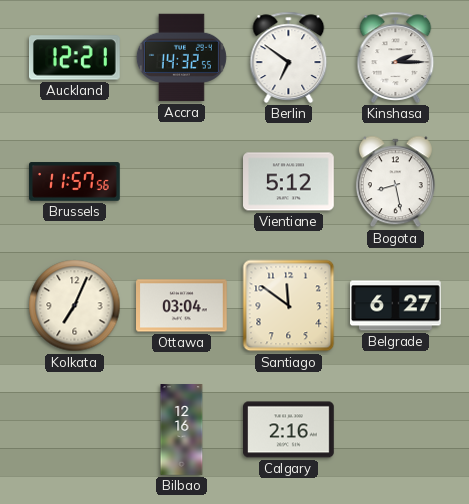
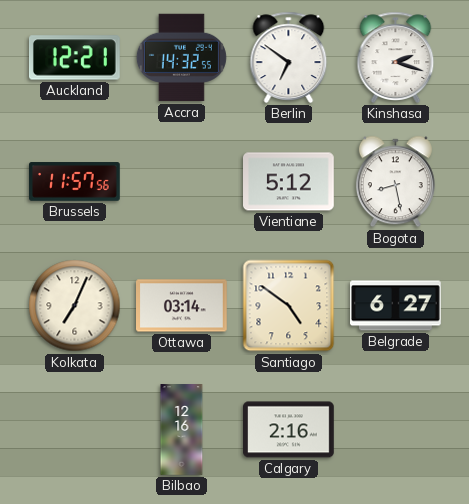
Kinshasa: 2:15 -> 2:18 (396, 57)
Ottawa: 03:04 -> 03:14 (182, 306)
Santiago: 11:51 -> 4:51 (289, 306)
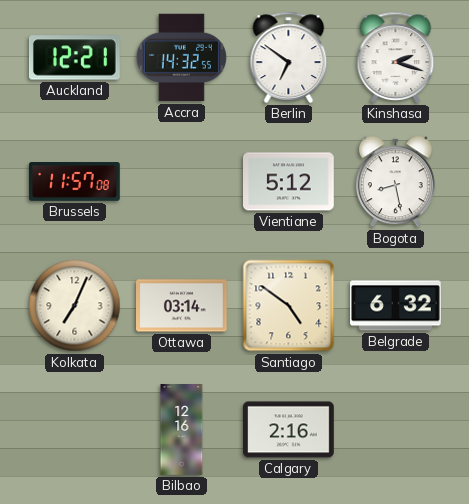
Brussels: 11:57:56 -> 11:57:08 (75, 182)
Belgrade: 6:27 -> 6:32 (396, 306)
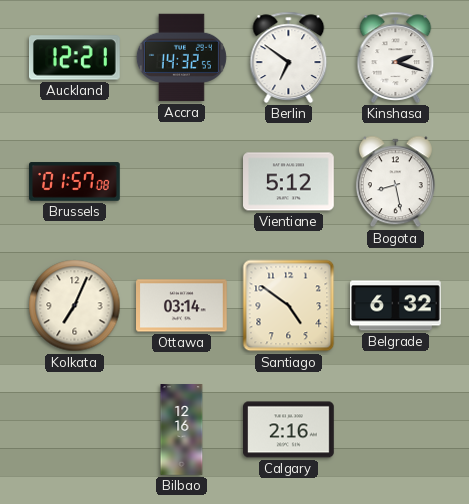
Brussels: 11:57 -> 01:57 (75, 182)
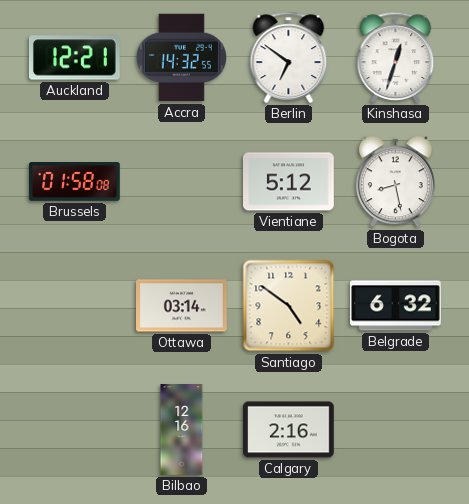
Kinshasa: 2:18 -> 12:33 (396, 57)
Brussels: 01:57 -> 01:58 (75, 182)
Kolkata: 7:04 -> none (75, 306)
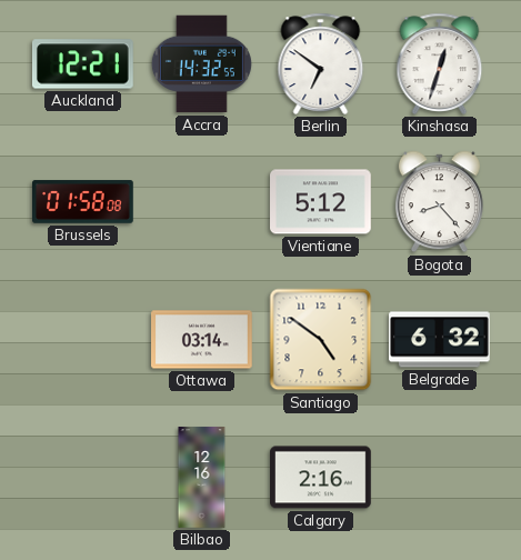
Bogota: 8:28 -> 8:23 (439, 202)
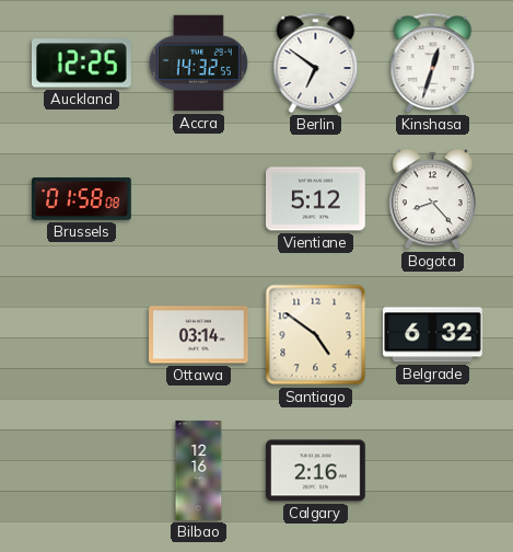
Auckland: 12:21 -> 12:25 (82, 64)
